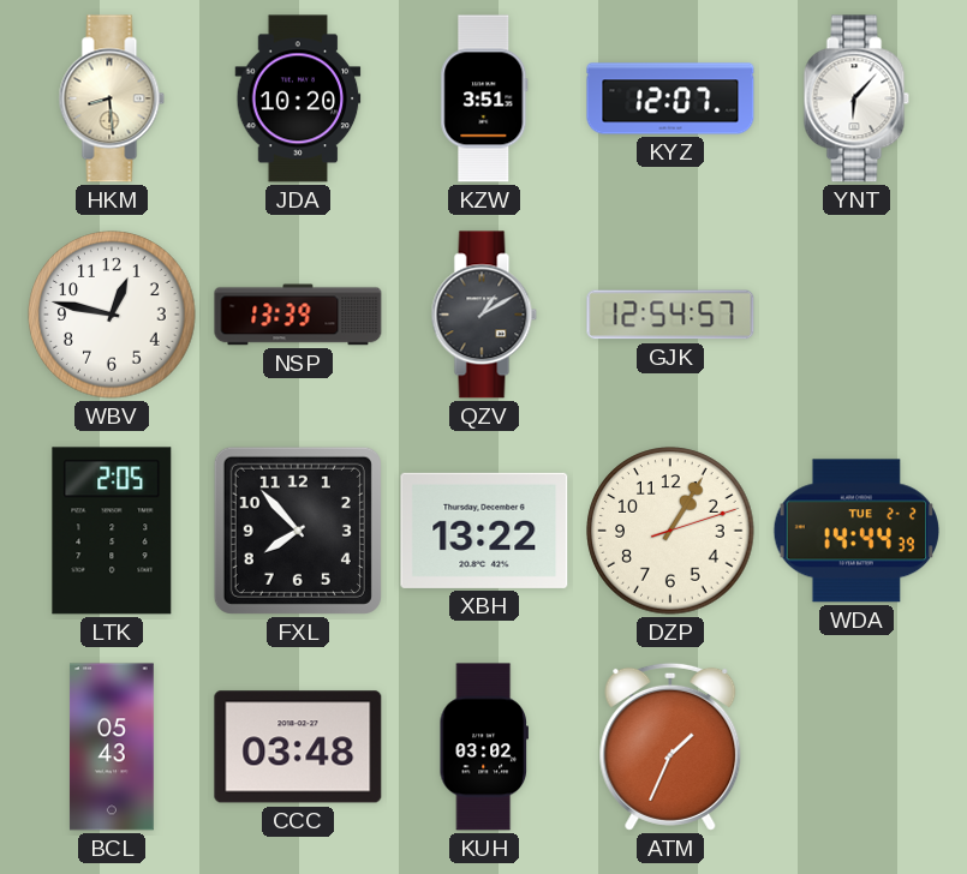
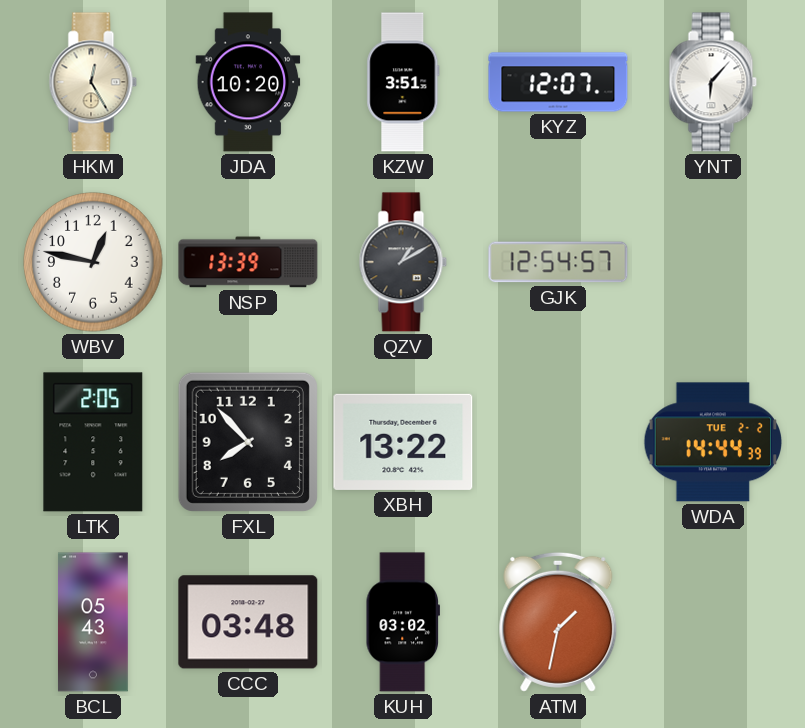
HKM: 8:29 -> 12:25 (93, 82)
DZP: 1:05 -> none (670, 531)
ATM: 1:34 -> 1:32 (558, 622)
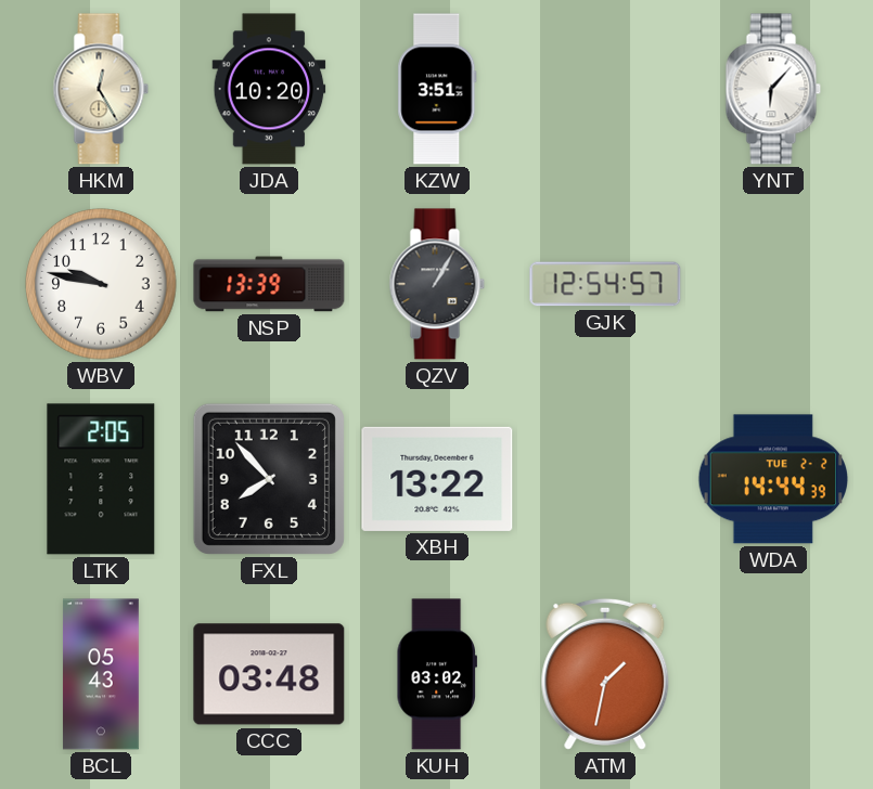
KYZ: 12:07 -> none (558, 82)
WBV: 12:47 -> 9:47 (101, 284)
QZV: 1:10 -> 1:05 (437, 284)
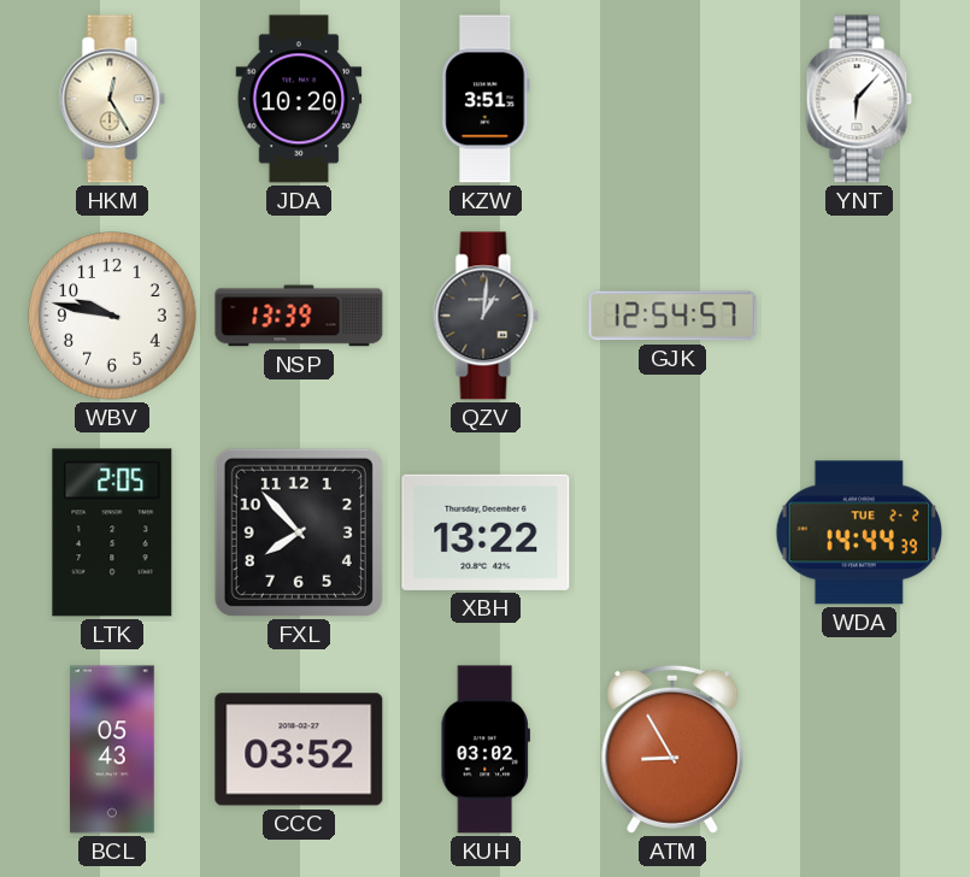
QZV: 1:05 -> 1:01 (486, 316)
CCC: 03:48 -> 03:52 (299, 749)
ATM: 1:32 -> 8:55 (672, 749)
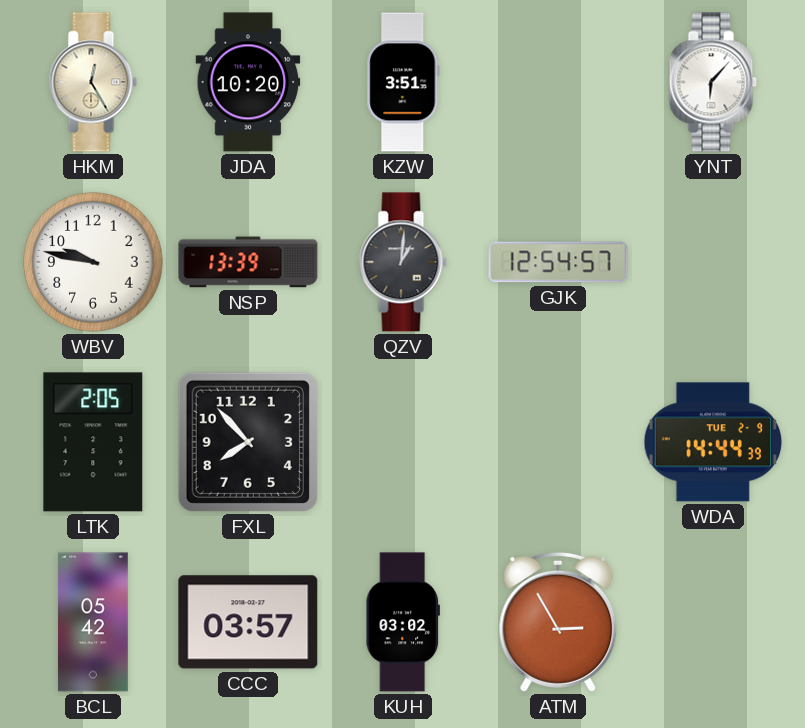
XBH: 13:22 -> none (486, 532)
WDA date: TUE 2-2 -> TUE 2-9 (712, 442)
BCL: 05:43 -> 05:42 (93, 622)
CCC: 03:52 -> 03:57 (248, 622)
ATM: 8:55 -> 2:55 (558, 622)
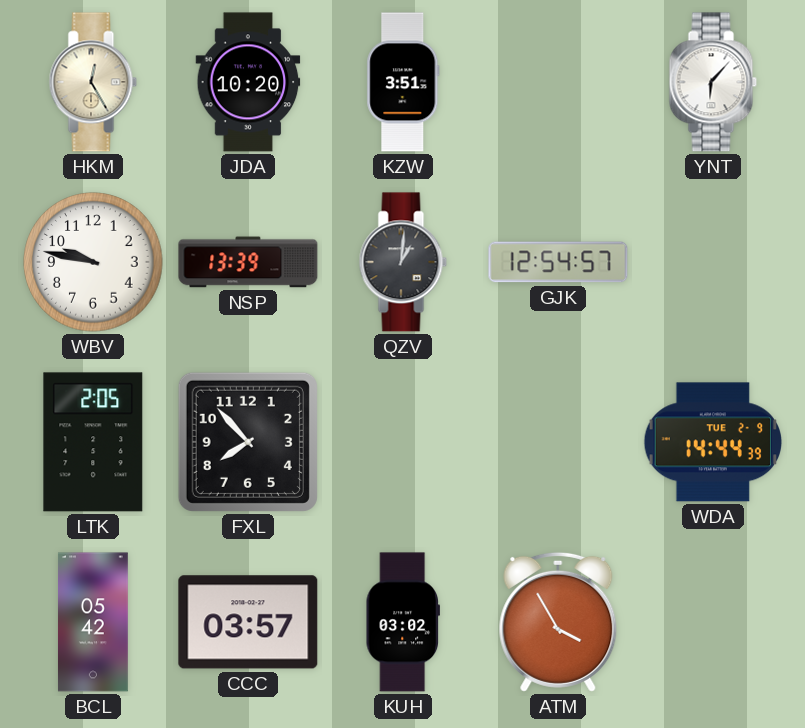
ATM: 2:55 -> 3:55 (558, 622)
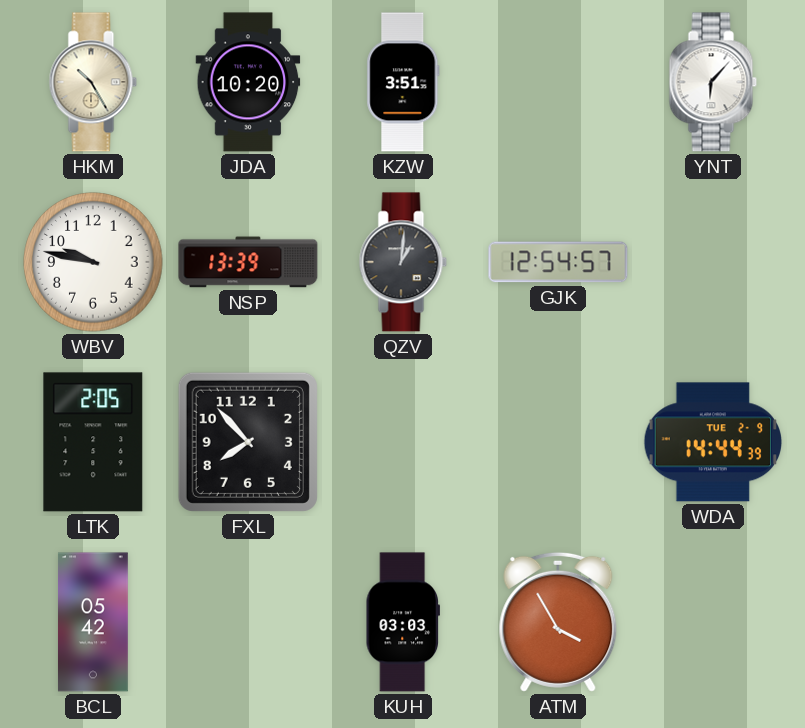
HKM: 12:25 -> 10:25 (93, 82)
CCC: 03:57 -> none (248, 622)
KUH: 03:02 -> 03:03 (402, 622)
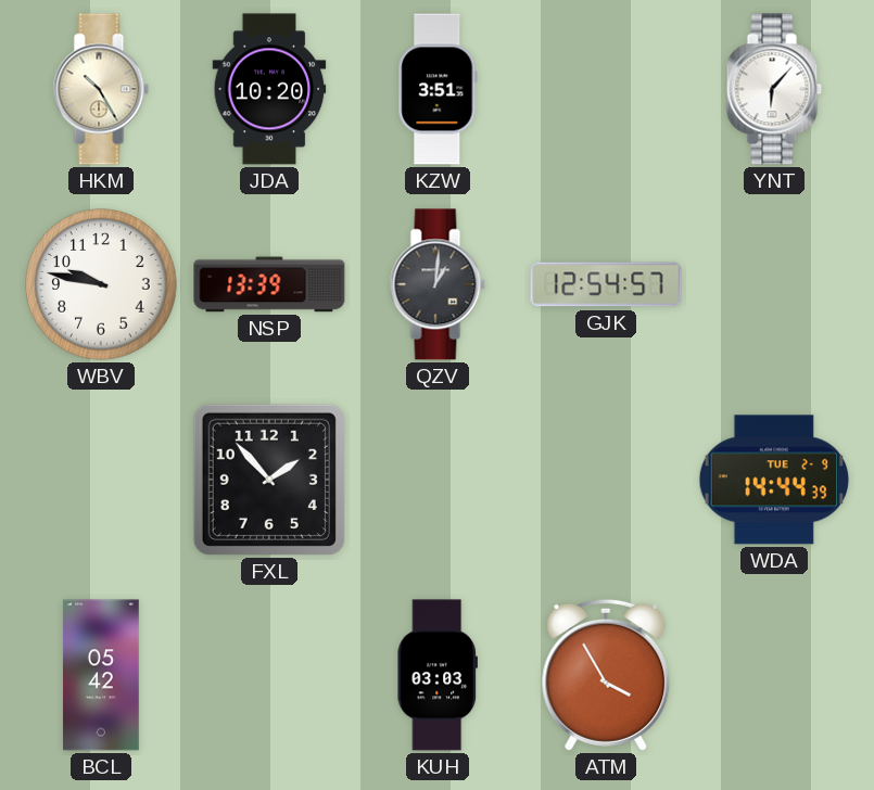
LTK: 2:05 -> none (93, 442)
FXL: 7:53 -> 1:53 (269, 480)
